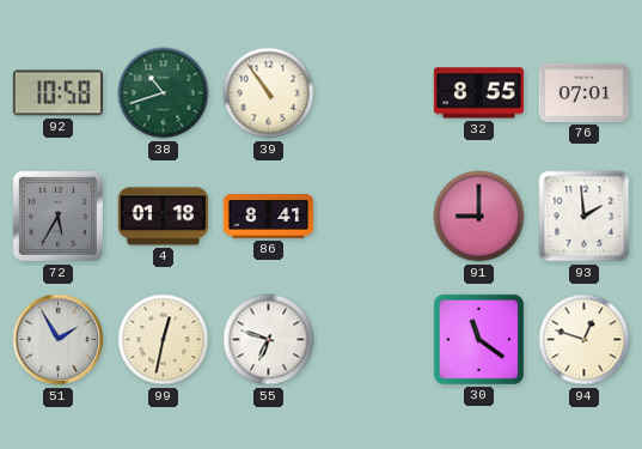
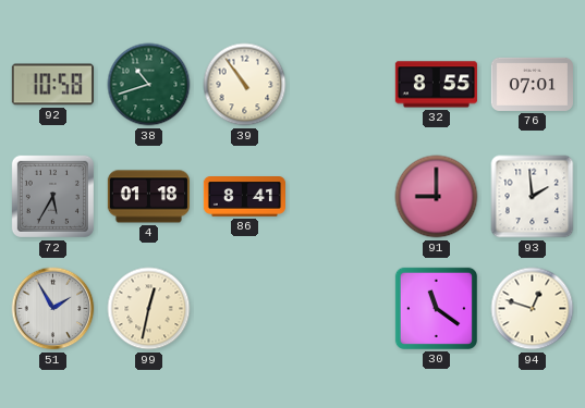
55: 6:48 -> none (269, 340)
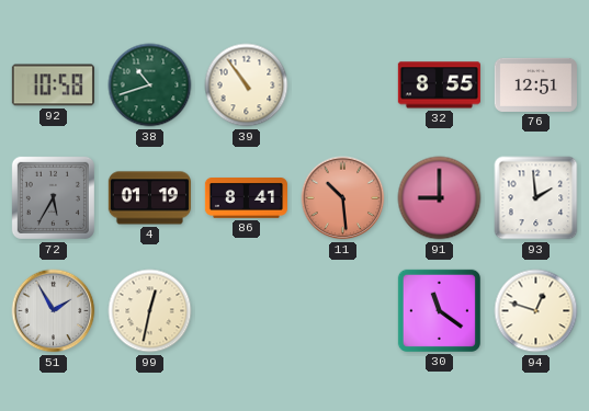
76: 07:01 -> 12:51 (535, 84)
4: 01:18 -> 01:19 (149, 198)
11: none -> 10:29 (343, 198)
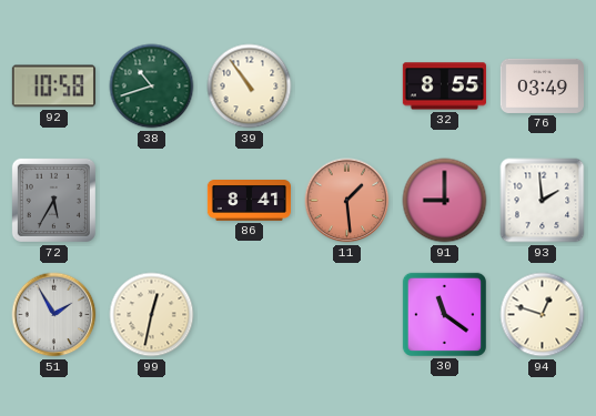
76: 12:51 -> 03:49 (542, 85)
4: 01:19 -> none (149, 198)
11: 10:29 -> 1:29 (347, 201)
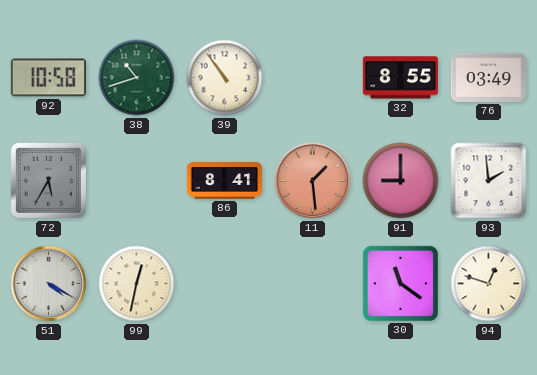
51: 1:55 -> 4:20 (49, 284)
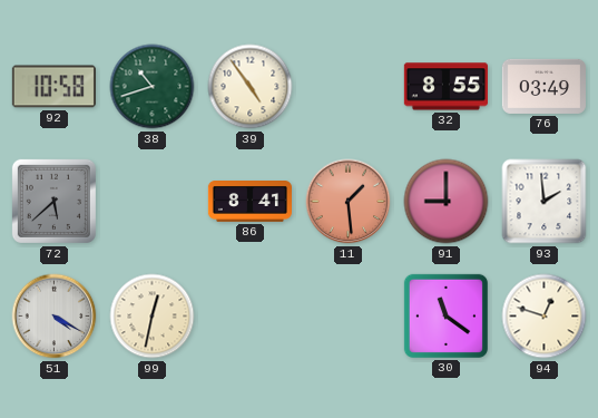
39: 10:54 -> 4:54 (251, 87)
72: 5:35 -> 5:38 (53, 201)
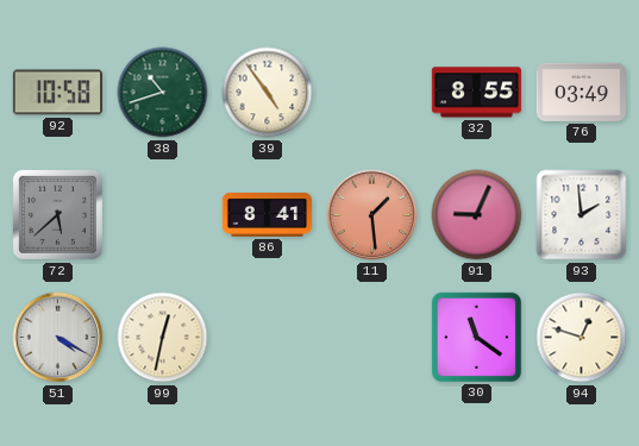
91: 9:00 -> 9:04 (477, 215)
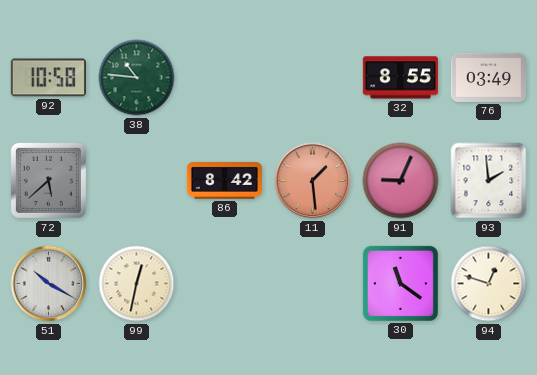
38: 10:42 -> 10:46 (137, 78)
39: 4:54 -> none (268, 93)
86: 8:41 -> 8:42 (224, 181)
51: 4:20 -> 10:20 (49, 284)
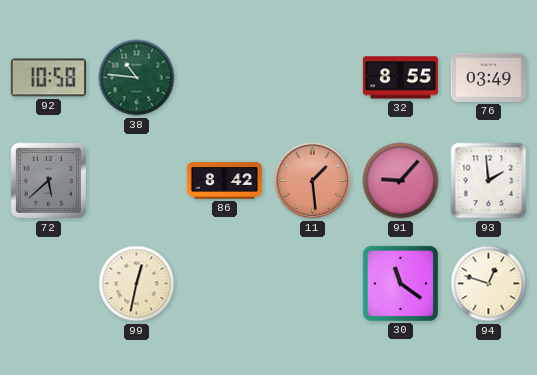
91: 9:04 -> 9:07 (401, 181)
51: 10:20 -> none (49, 284)
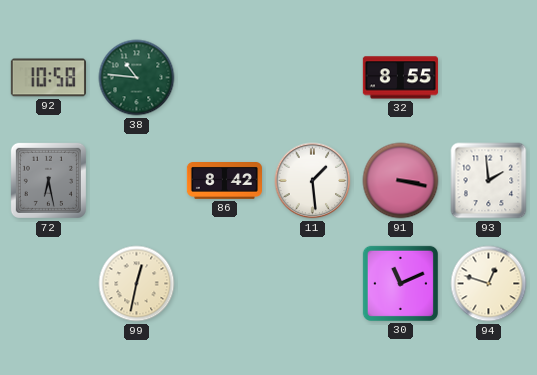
76: 03:49 -> none (488, 77)
72: 5:38 -> 6:28 (48, 180)
11 dial: salmon -> white (313, 181)
91: 9:07 -> 3:17 (401, 181)
30: 11:21 -> 11:11 (400, 283)
